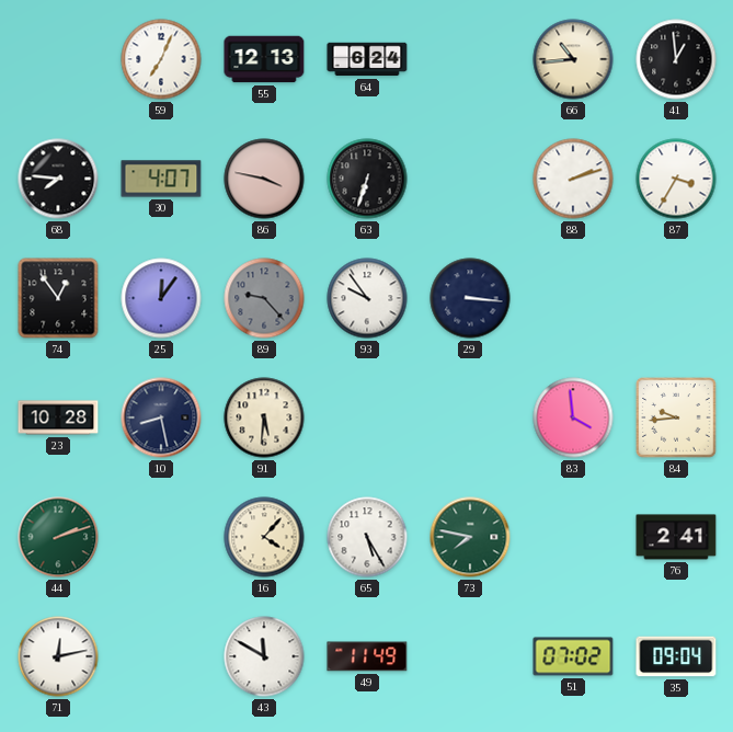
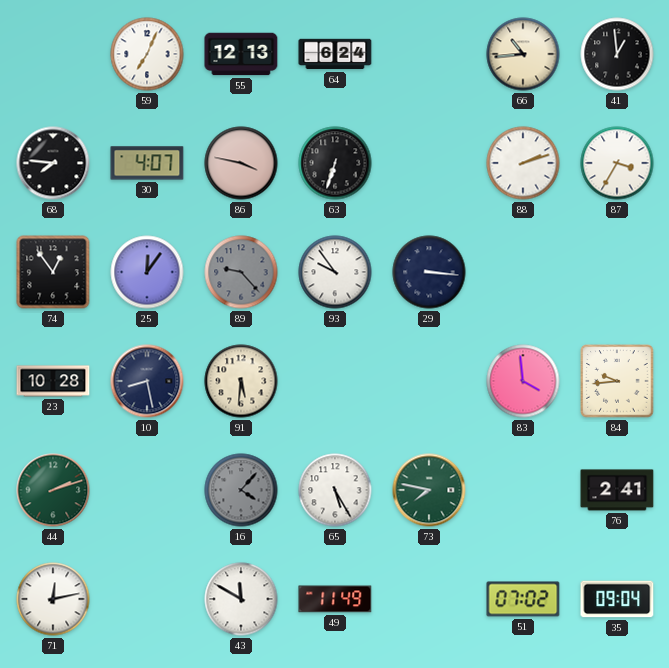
16 dial: cream -> grey (241, 490)
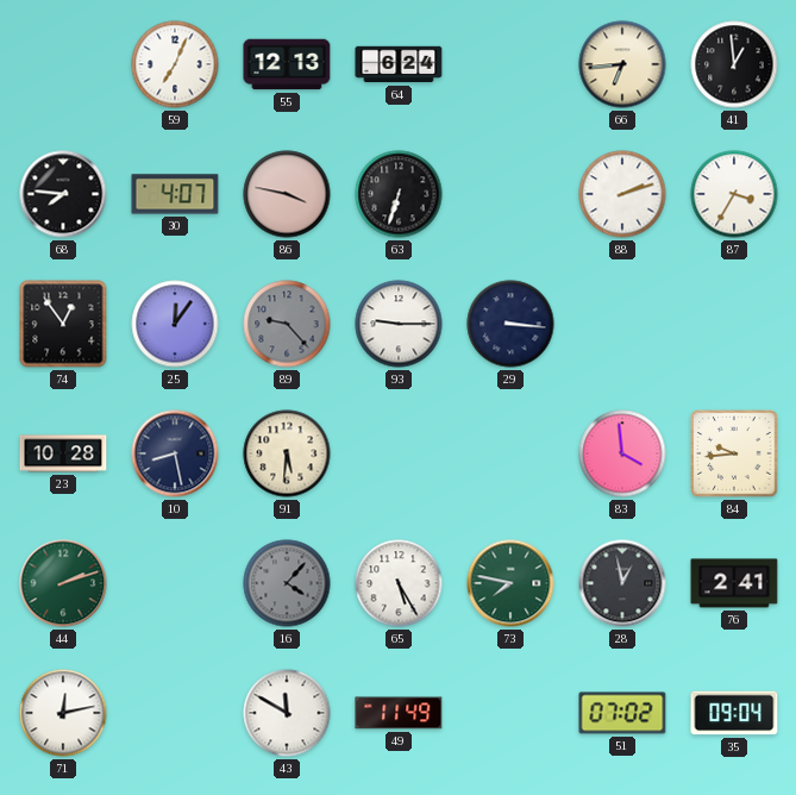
66: 10:44 -> 6:44 (622, 64)
93: 9:54 -> 9:15 (399, 324)
28: none -> 12:58 (622, 583)
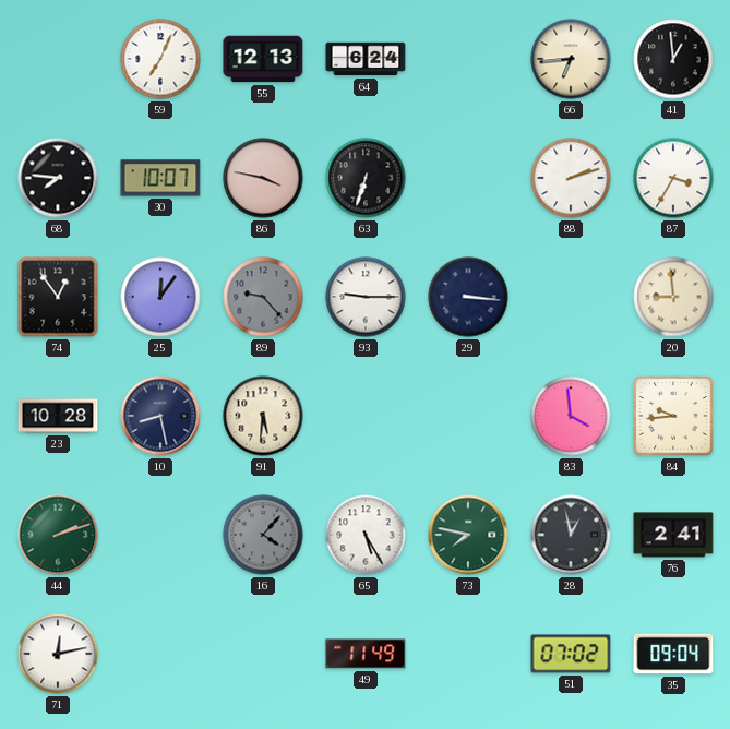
30: 4:07 -> 10:07 (160, 178)
20: none -> 8:59 (673, 297)
43: 11:50 -> none (287, 713)
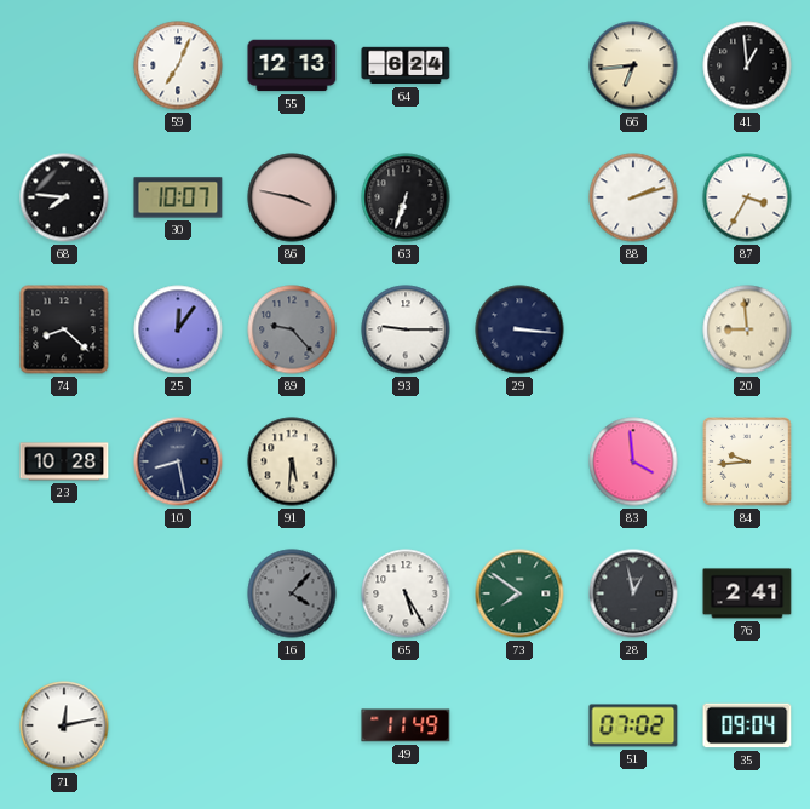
74: 12:54 -> 8:22 (64, 329)
44: 2:12 -> none (58, 535)
73: 7:47 -> 7:51 (519, 593)
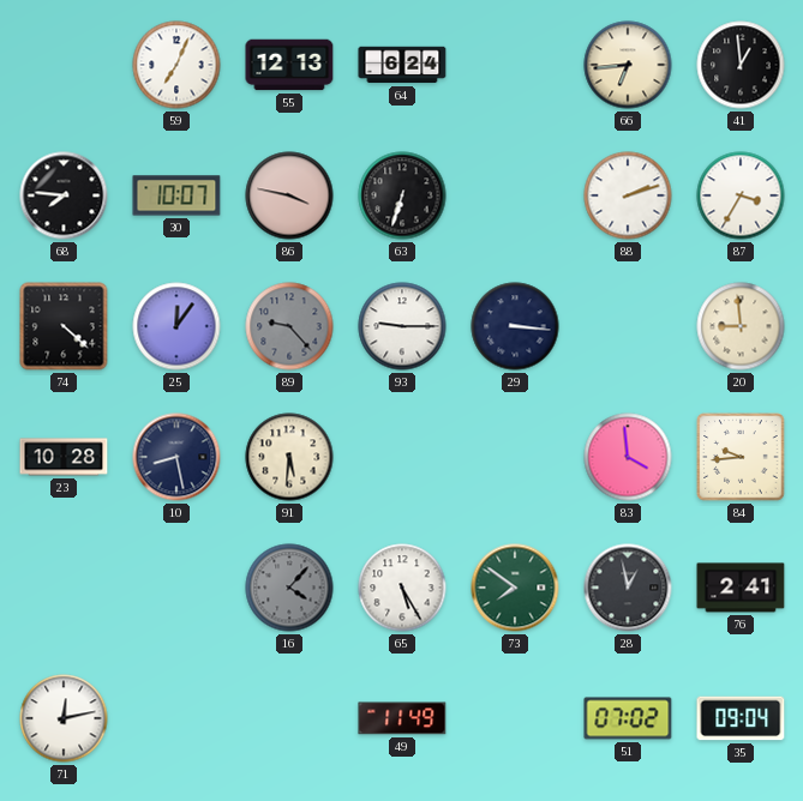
74: 8:22 -> 4:22 (64, 326)
